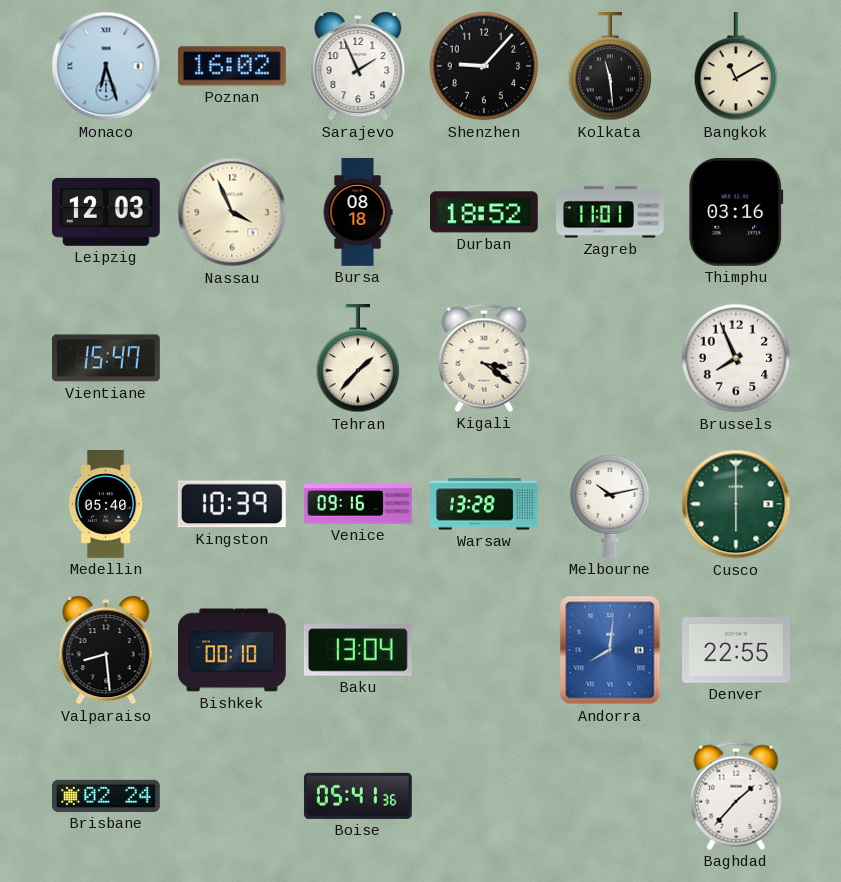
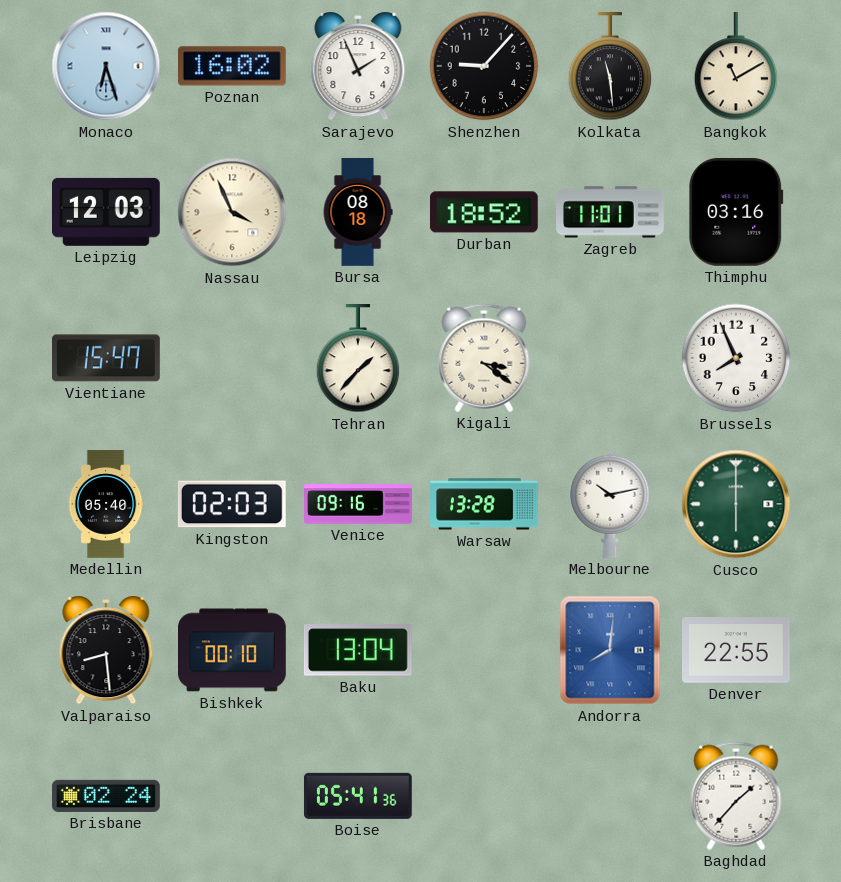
Kingston: 10:39 -> 02:03 (232, 504)
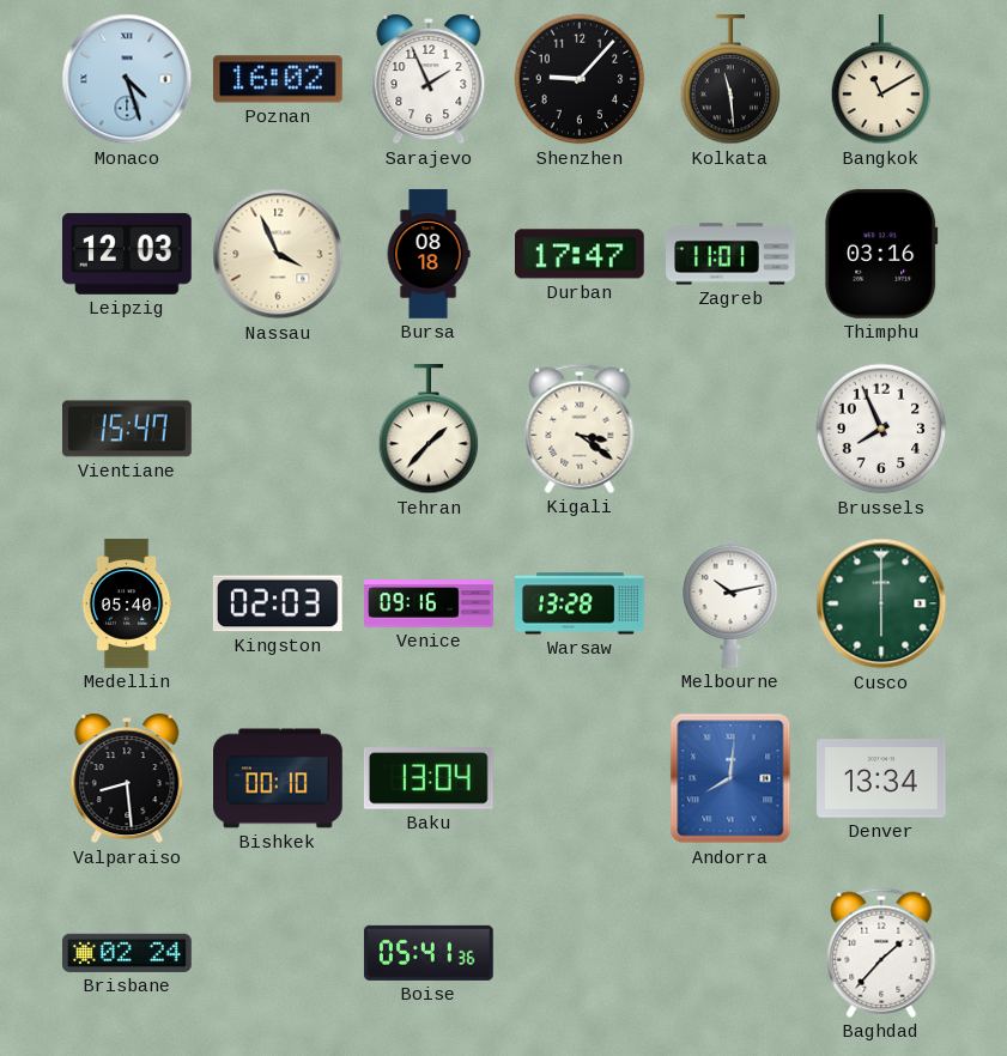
Monaco: 6:27 -> 4:27 (127, 79)
Durban: 18:52 -> 17:47 (580, 254)
Denver: 22:55 -> 13:34 (882, 778)
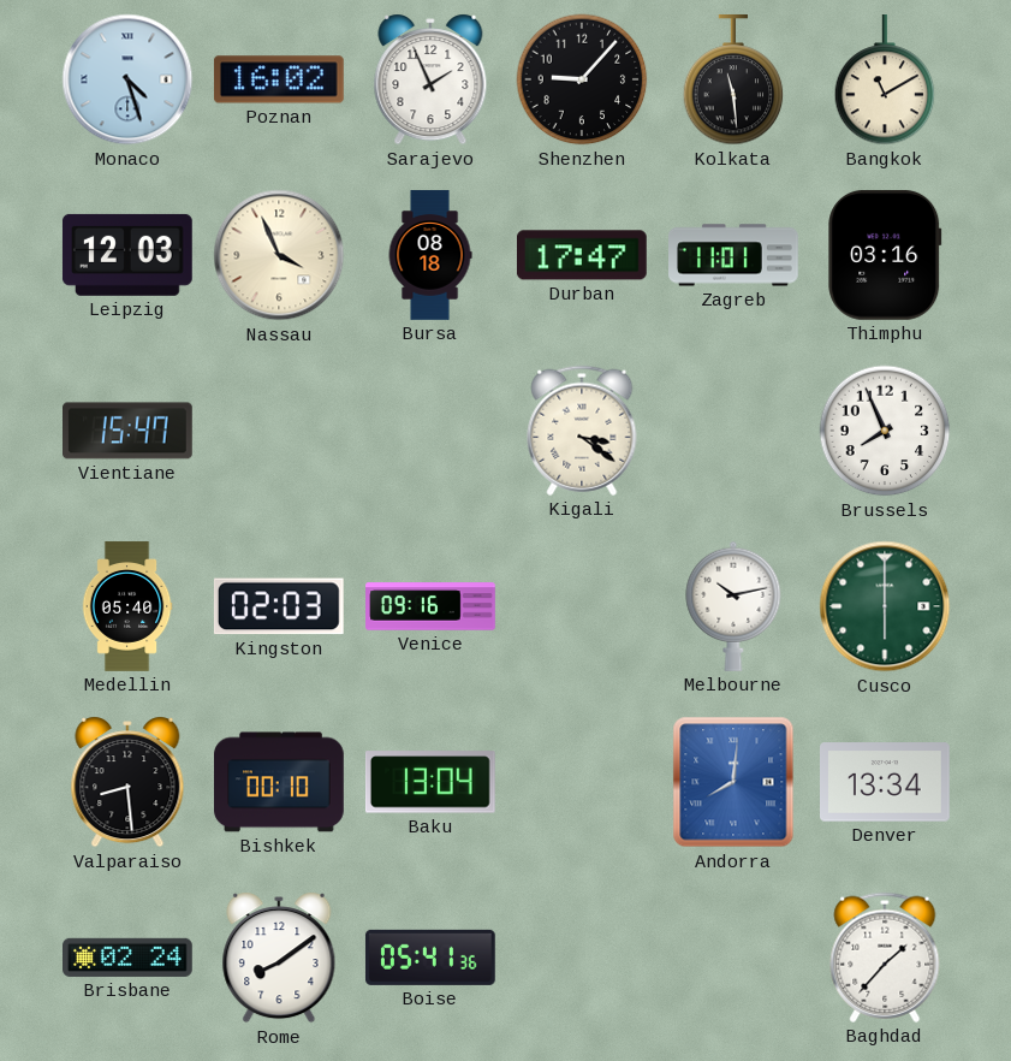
Tehran: 1:37 -> none (429, 430)
Warsaw: 13:28 -> none (581, 603)
Rome: none -> 8:09 (279, 958)
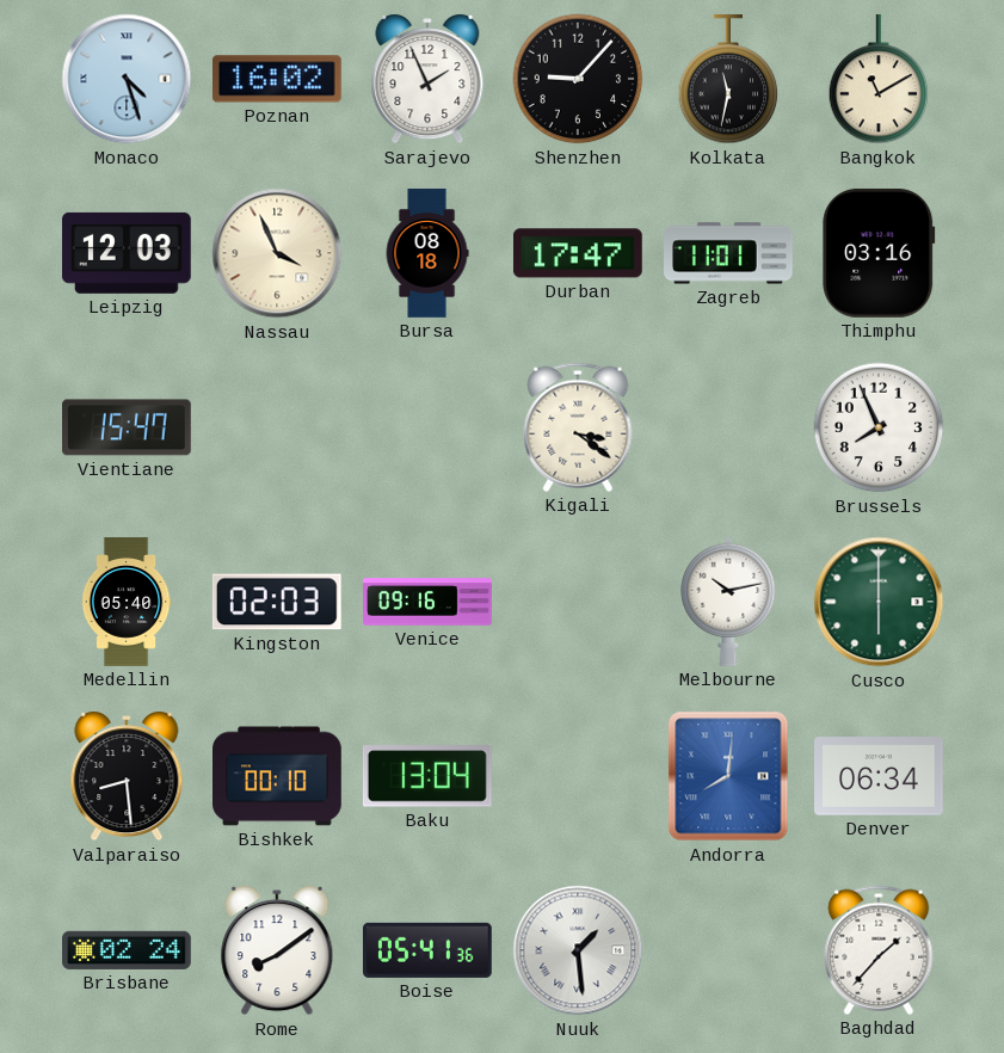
Kolkata: 11:29 -> 11:32 (728, 80)
Denver: 13:34 -> 06:34 (880, 776)
Nuuk: none -> 1:29 (578, 950)
